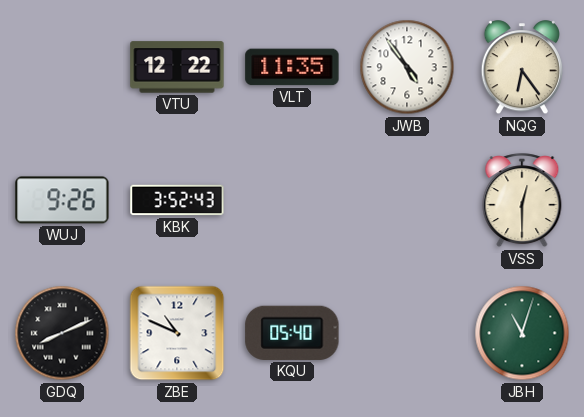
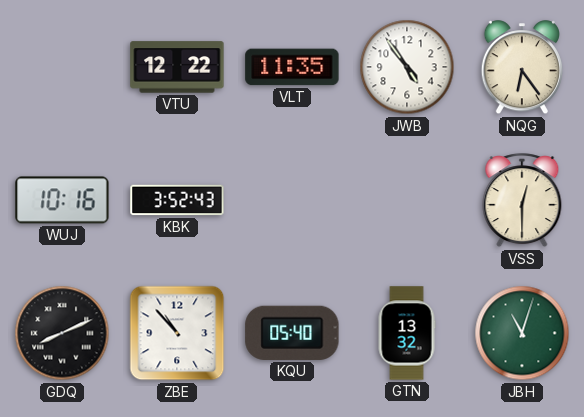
WUJ: 9:26 -> 10:16 (62, 200)
ZBE: 10:49 -> 10:53 (177, 333)
GTN: none -> 13:32 (407, 333)
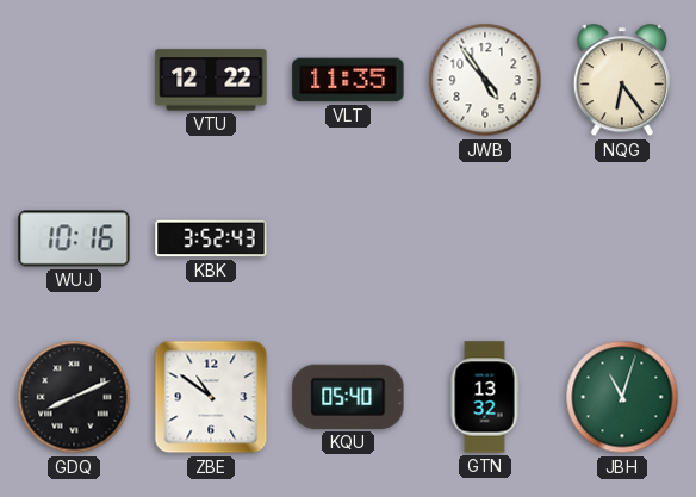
VSS: 12:30 -> none (522, 201)
ZBE: 10:53 -> 10:51 (211, 397)
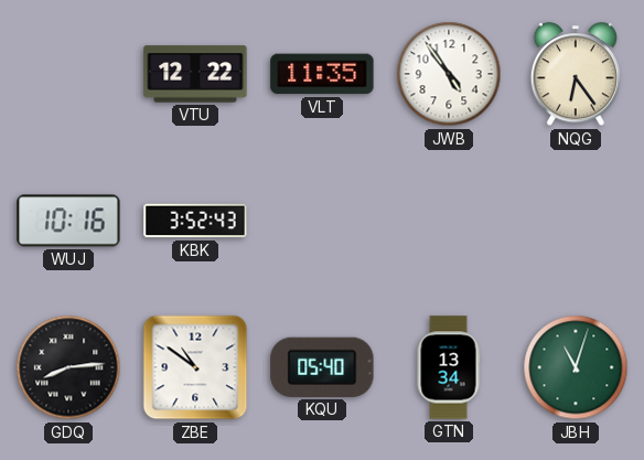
GDQ: 8:11 -> 8:14 (68, 367)
GTN: 13:32 -> 13:34 (449, 367)
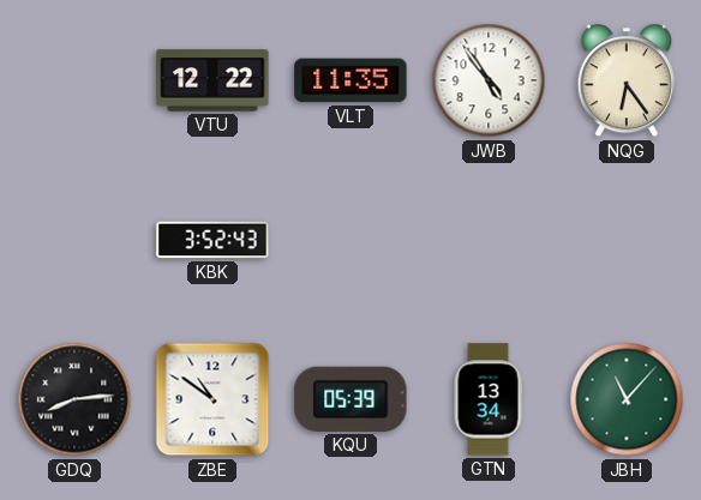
WUJ: 10:16 -> none (68, 221)
KQU: 05:40 -> 05:39 (350, 399)
JBH: 11:03 -> 11:07 (627, 399)
